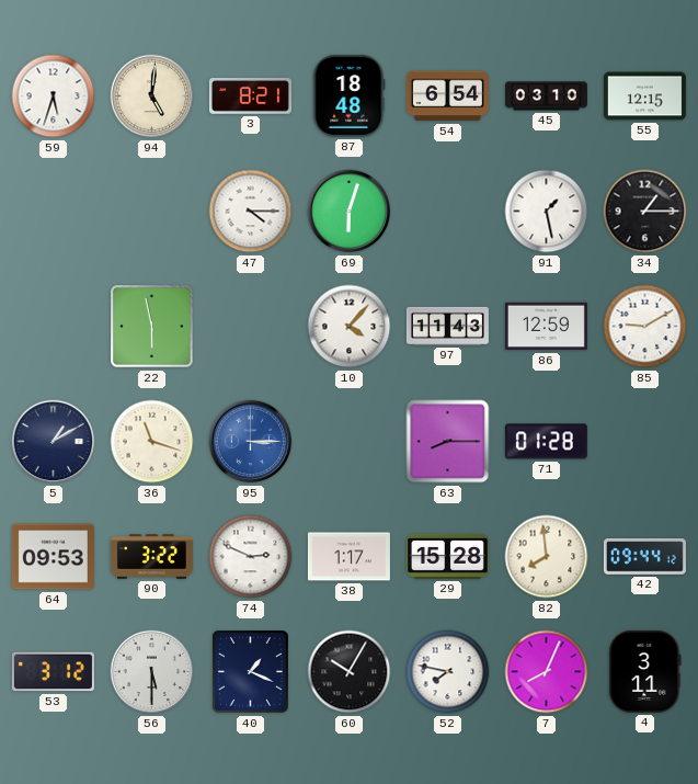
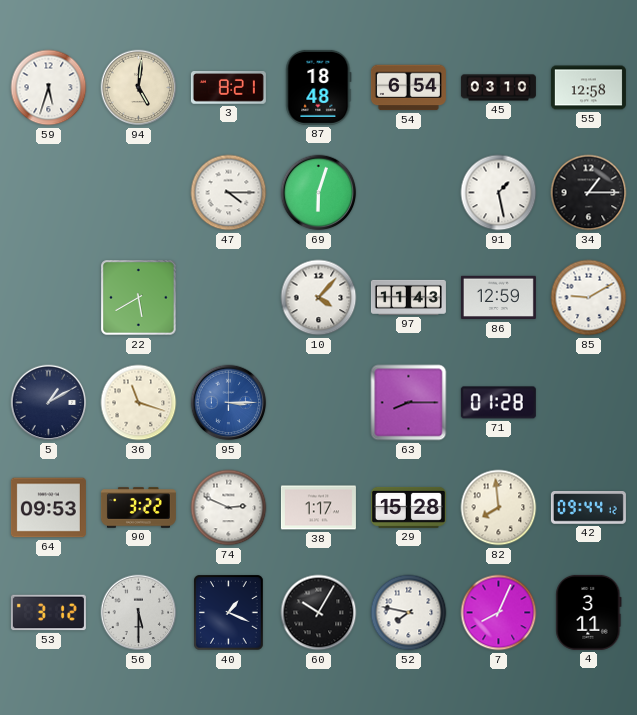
55: 12:15 -> 12:58 (588, 88)
22: 5:58 -> 5:40 (139, 298)
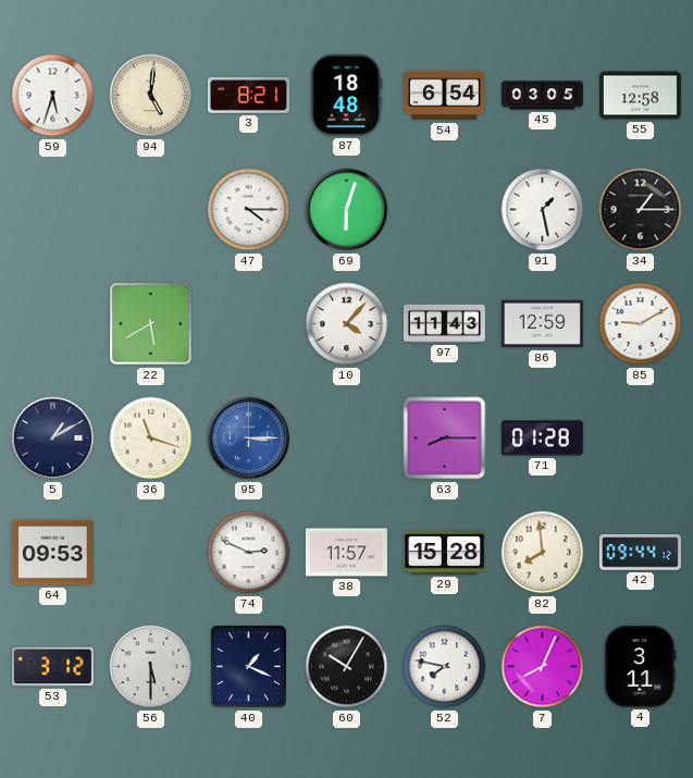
45: 03:10 -> 03:05 (542, 96)
90: 3:22 -> none (138, 508)
38: 1:17 -> 11:57 (346, 553)
